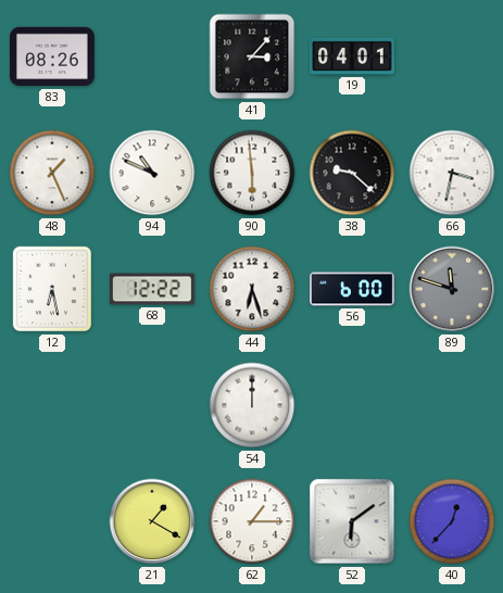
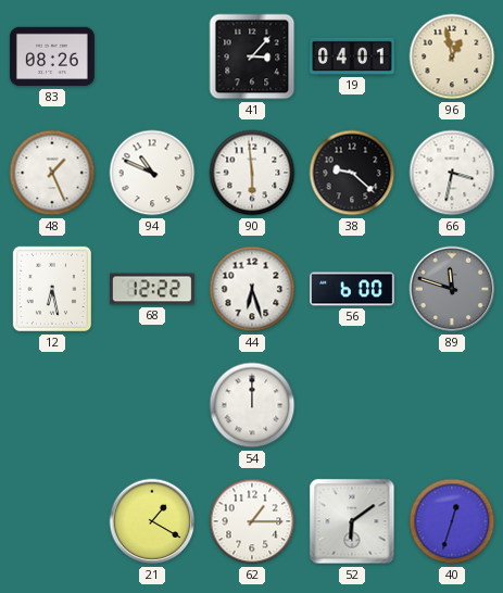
96: none -> 12:58 (452, 56)
40: 12:37 -> 12:33 (452, 521)
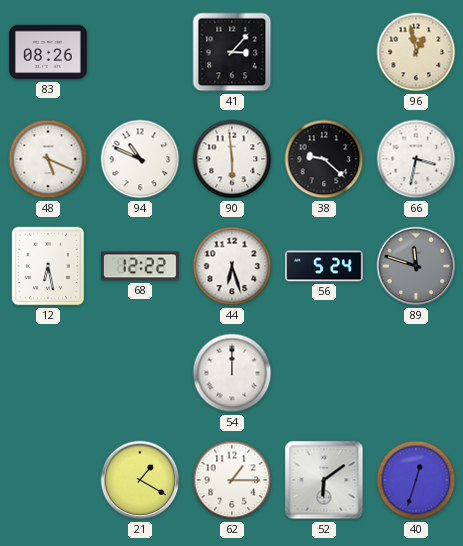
19: 04:01 -> none (353, 56)
48: 1:26 -> 5:19 (48, 159)
56: 6:00 -> 5:24 (325, 266)
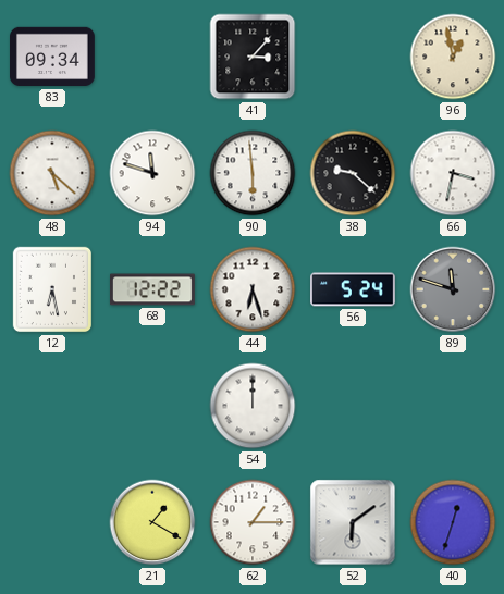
83: 08:26 -> 09:34 (53, 57)
48: 5:19 -> 5:22 (52, 173)
94: 10:49 -> 11:48 (152, 173)
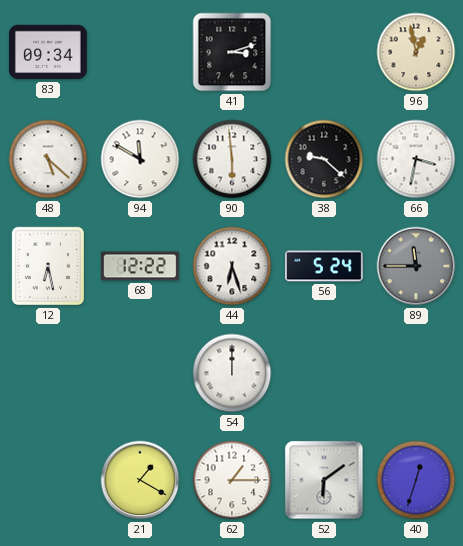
41: 3:07 -> 3:12 (232, 52)
94: 11:48 -> 11:50 (140, 159)
89: 11:48 -> 11:45 (416, 266)
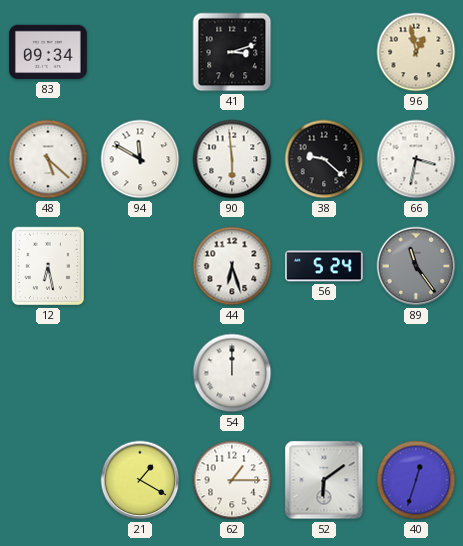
68: 12:22 -> none (141, 266)
89: 11:45 -> 11:24 (416, 266)
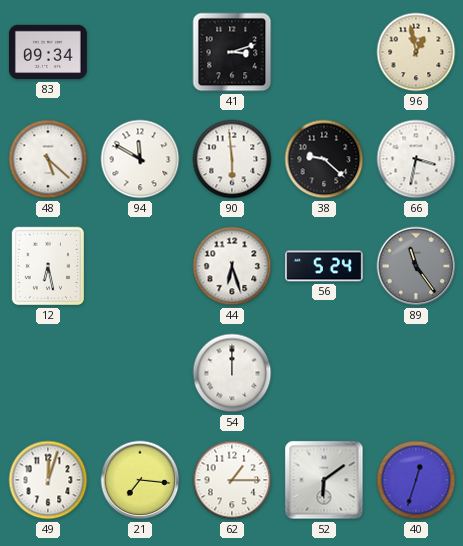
49: none -> 12:03 (48, 480)
21: 1:20 -> 7:16 (140, 480)
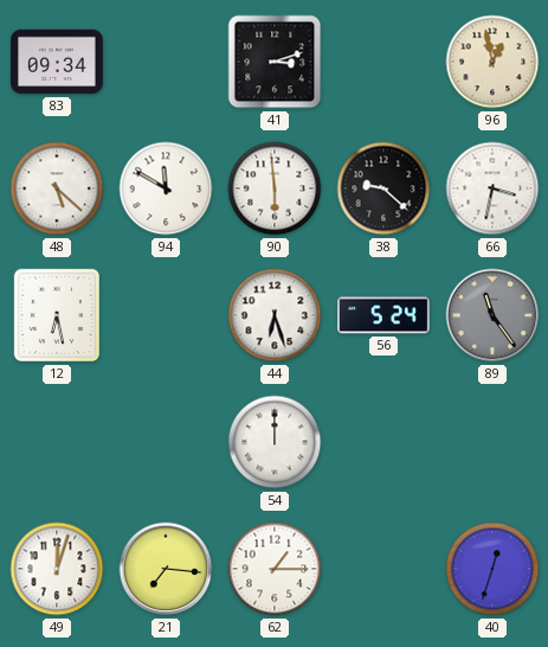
52: 6:09 -> none (324, 480)
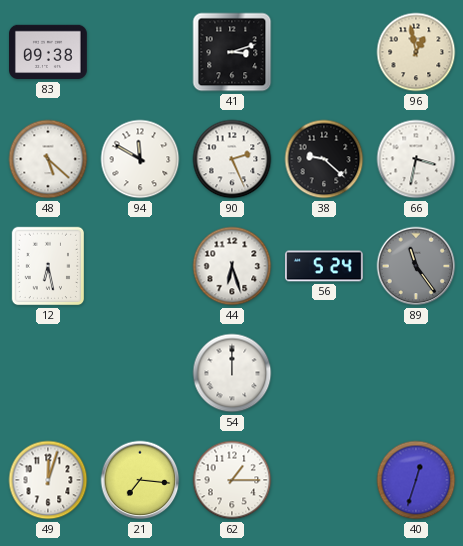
83: 09:34 -> 09:38 (49, 52)
90: 5:59 -> 2:26 (232, 159)
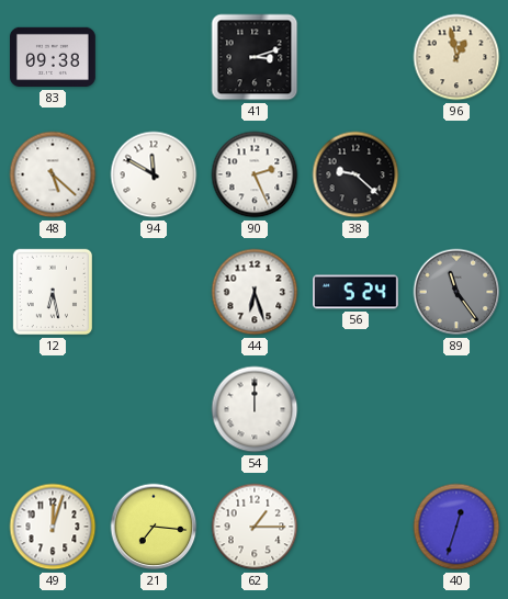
66: 3:32 -> none (416, 159)
